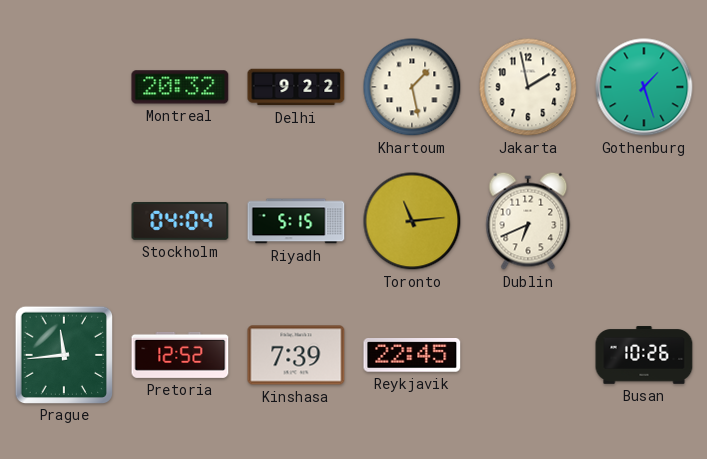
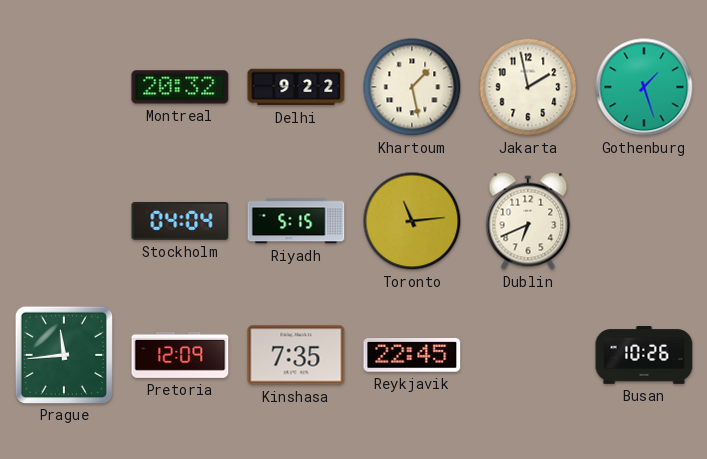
Pretoria: 12:52 -> 12:09 (180, 355)
Kinshasa: 7:39 -> 7:35 (296, 355)
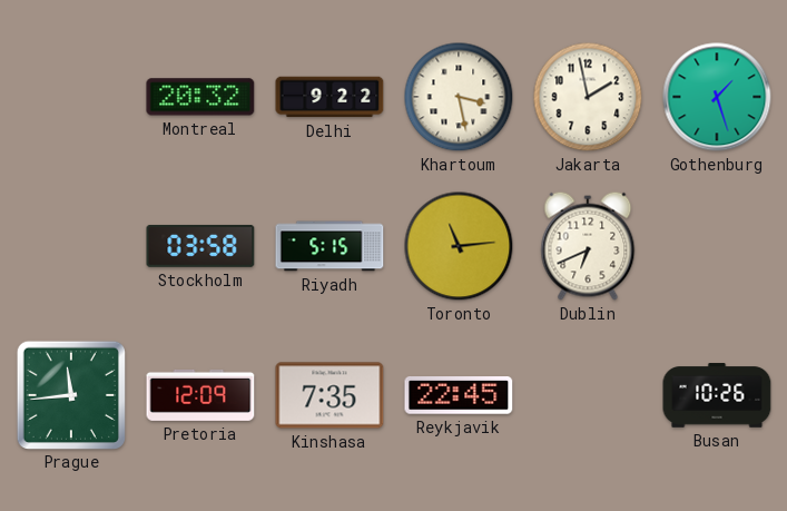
Khartoum: 1:28 -> 3:28 (459, 97)
Stockholm: 04:04 -> 03:58 (200, 246)
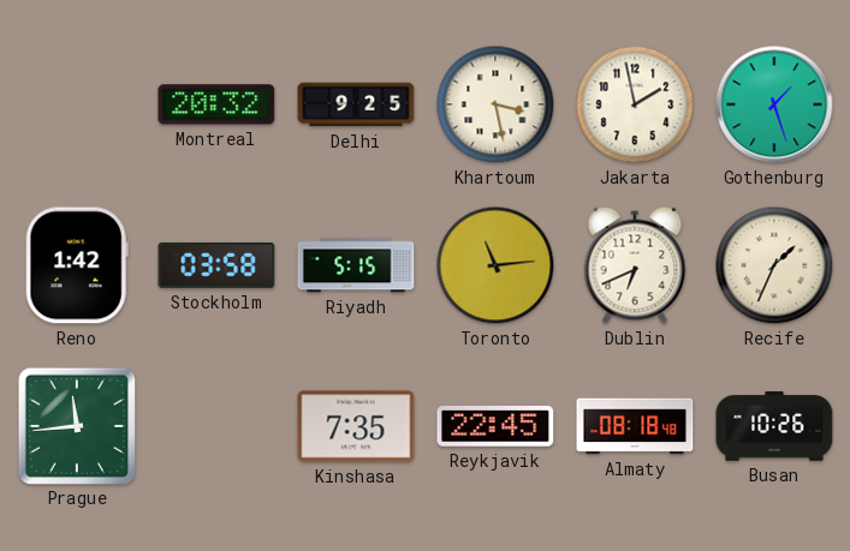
Delhi: 9:22 -> 9:25 (356, 104)
Reno: none -> 1:42 (77, 265)
Recife: none -> 1:34 (774, 265)
Pretoria: 12:09 -> none (200, 395)
Almaty: none -> 08:18 (635, 426)
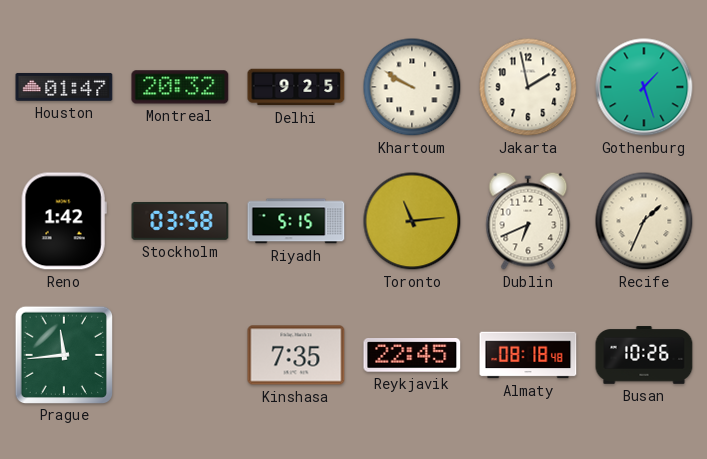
Houston: none -> 01:47 (64, 87)
Khartoum: 3:28 -> 9:50 (412, 87)
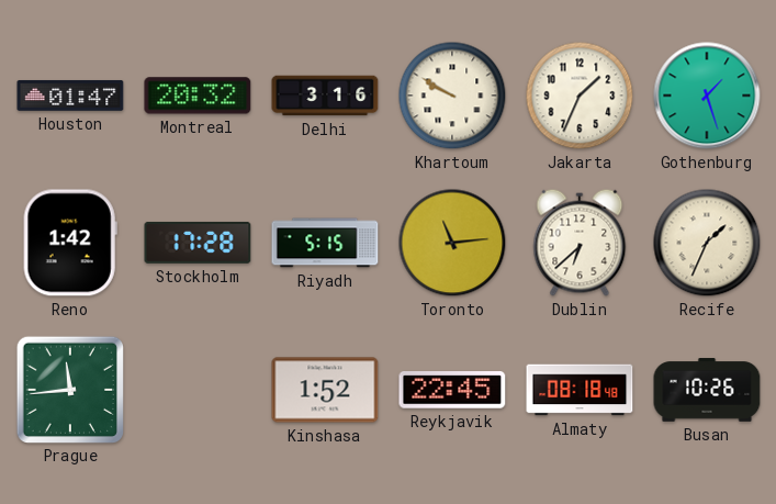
Delhi: 9:25 -> 3:16 (325, 96)
Jakarta: 1:58 -> 1:34 (580, 96)
Stockholm: 03:58 -> 17:28 (198, 243)
Dublin: 6:41 -> 6:38 (580, 243)
Kinshasa: 7:35 -> 1:52 (325, 390)
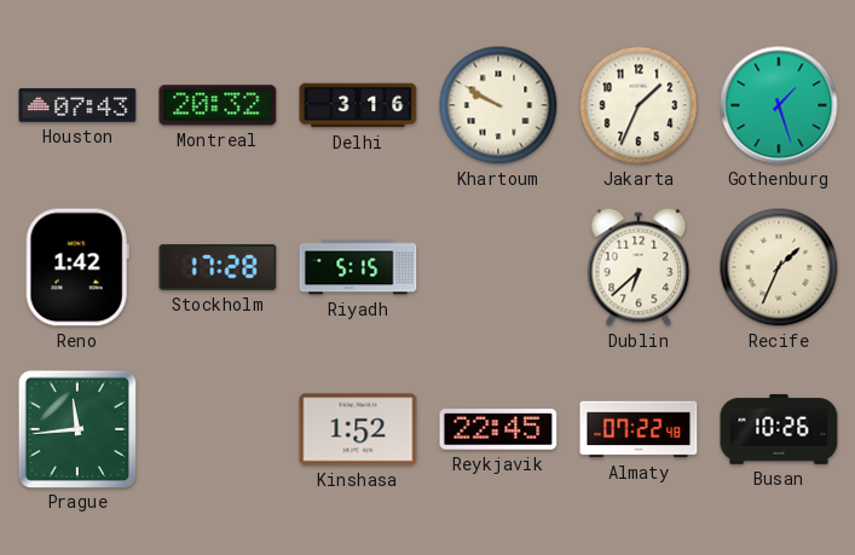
Houston: 01:47 -> 07:43 (77, 105)
Toronto: 11:14 -> none (452, 243)
Almaty: 08:18 -> 07:22 (639, 429)
